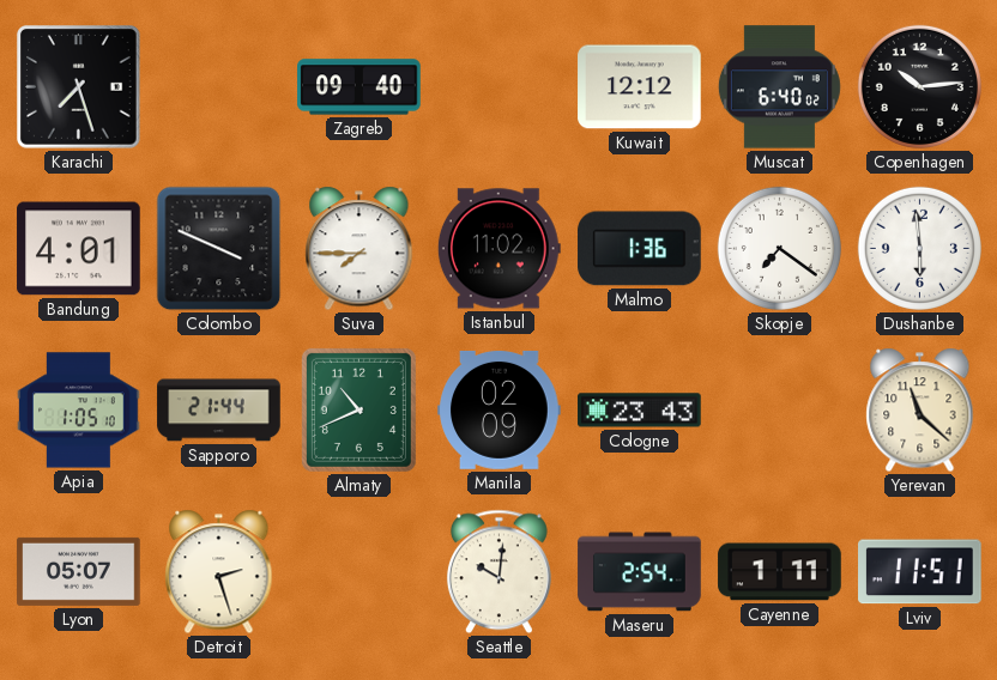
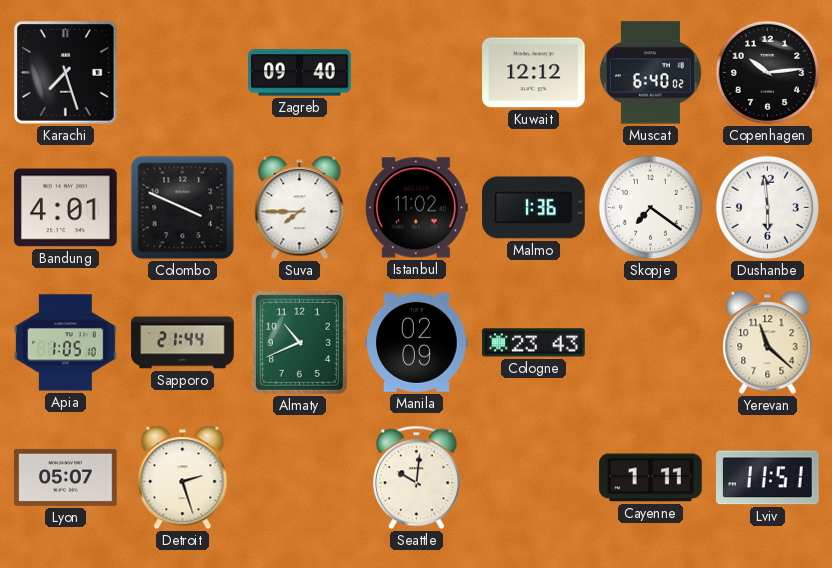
Maseru: 2:54 -> none (640, 572)
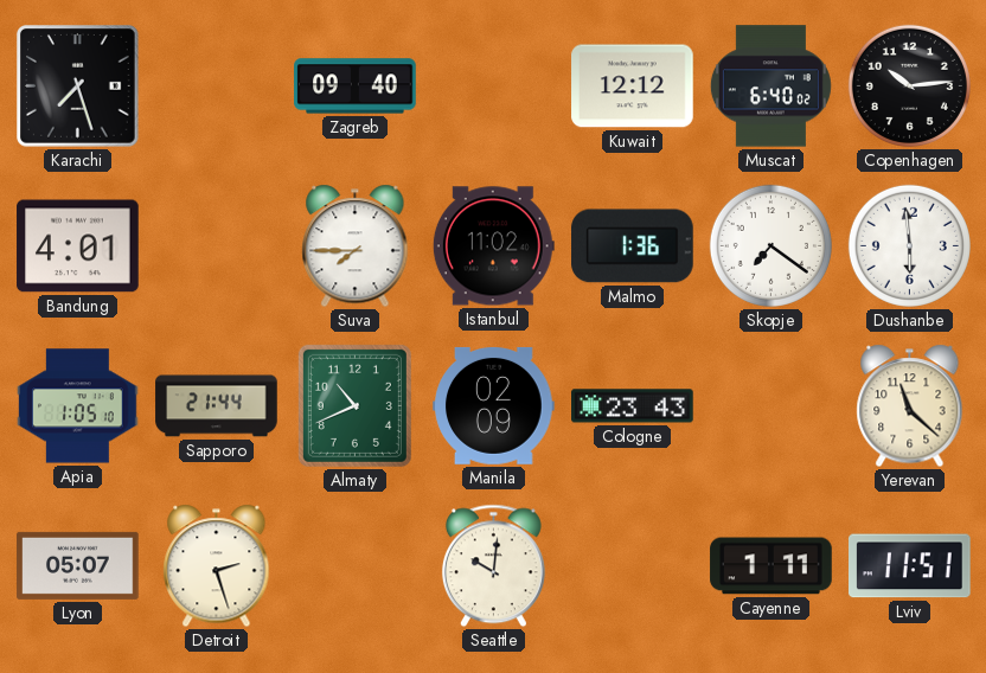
Colombo: 3:49 -> none (183, 208)
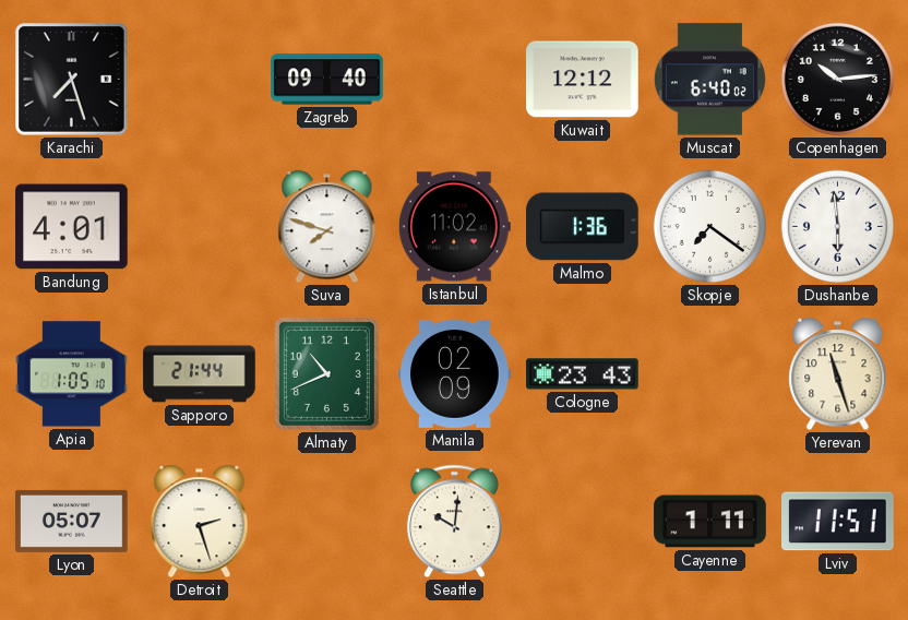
Suva: 7:45 -> 7:48 (327, 227)
Yerevan: 11:22 -> 11:27 (838, 374)
